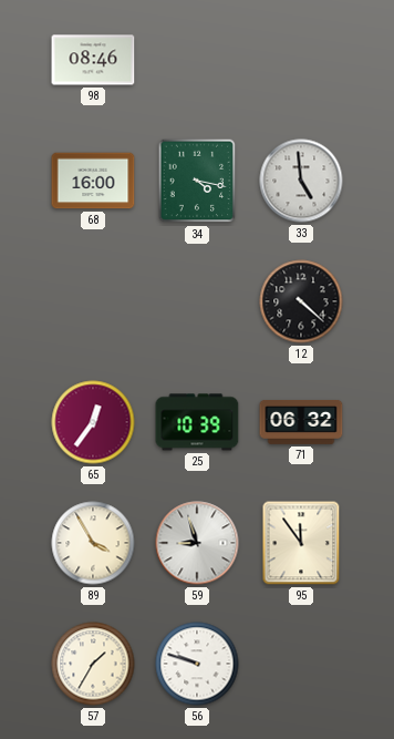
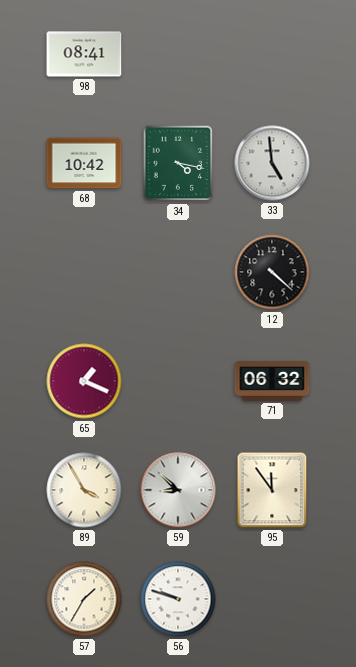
98: 08:46 -> 08:41 (84, 54)
68: 16:00 -> 10:42 (84, 163)
65: 12:36 -> 1:19 (84, 381)
25: 10:39 -> none (197, 422)
59: 8:57 -> 8:52 (178, 490)
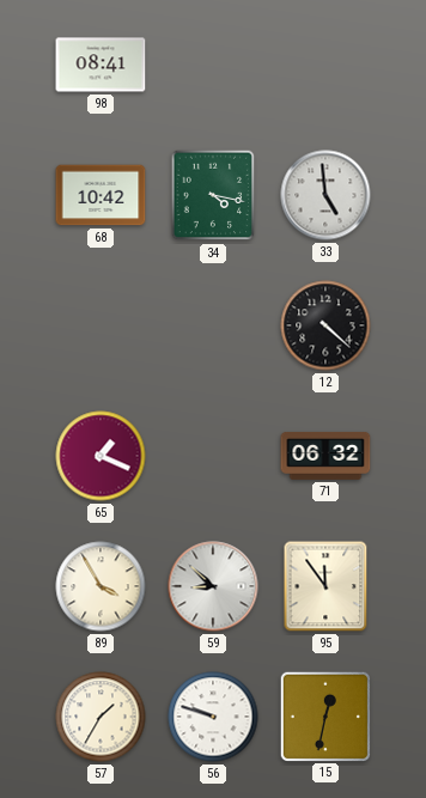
15: none -> 12:32 (324, 715)
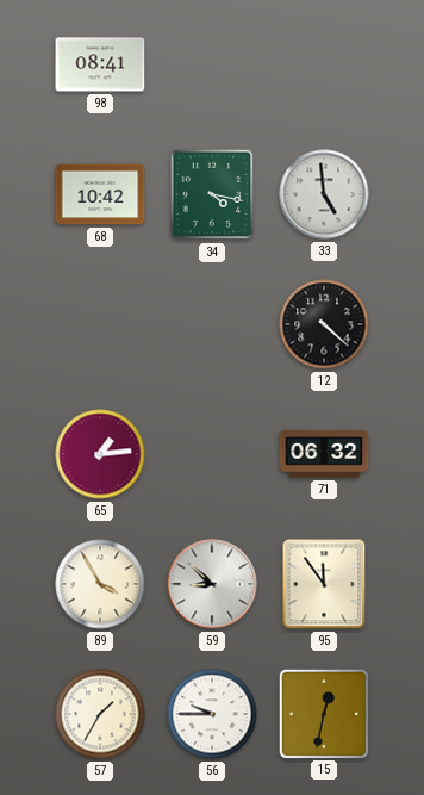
65: 1:19 -> 1:14 (100, 454)
56: 9:48 -> 9:45 (212, 714)
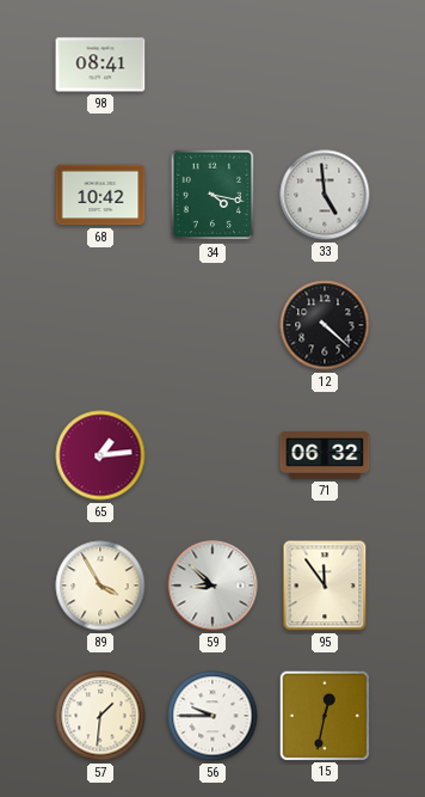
57: 1:35 -> 1:31 (100, 716)
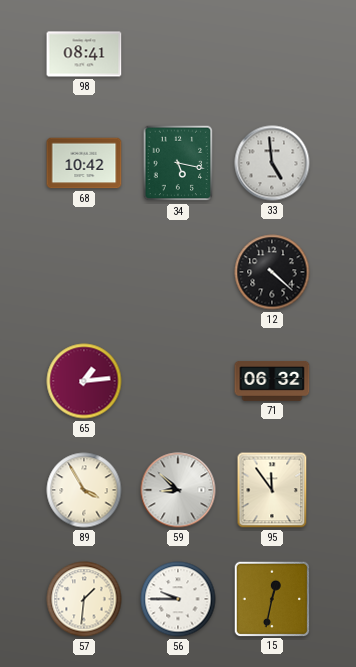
34: 4:17 -> 5:17 (178, 163)
